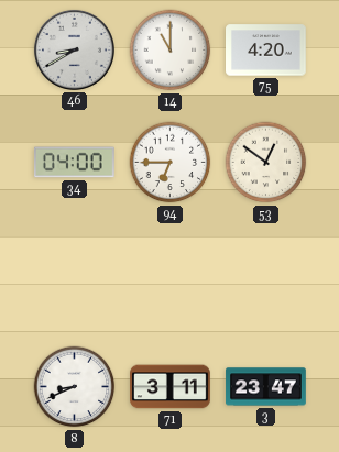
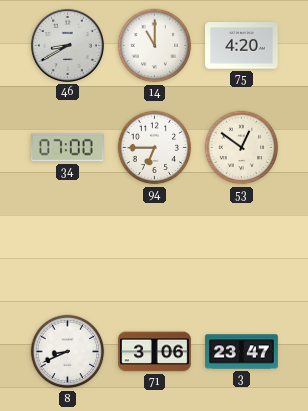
34: 04:00 -> 07:00 (67, 148)
71: 3:11 -> 3:06 (155, 352)
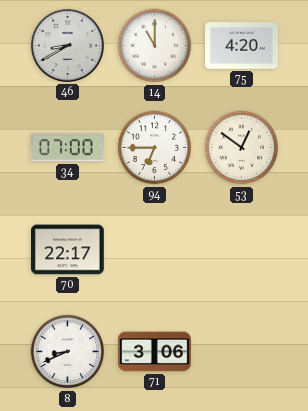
70: none -> 22:17 (68, 250)
3: 23:47 -> none (242, 352)
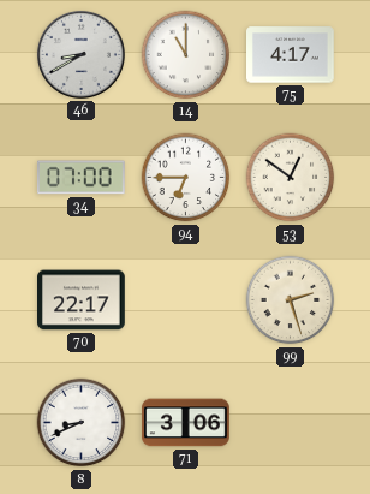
75: 4:20 -> 4:17 (291, 55)
99: none -> 2:27 (291, 300)
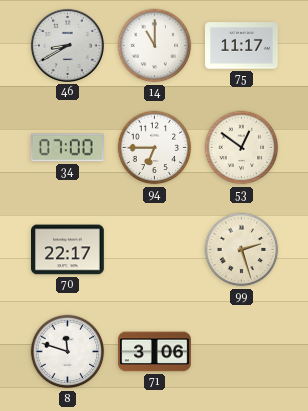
75: 4:17 -> 11:17 (242, 46)
8: 8:41 -> 11:48 (68, 352)
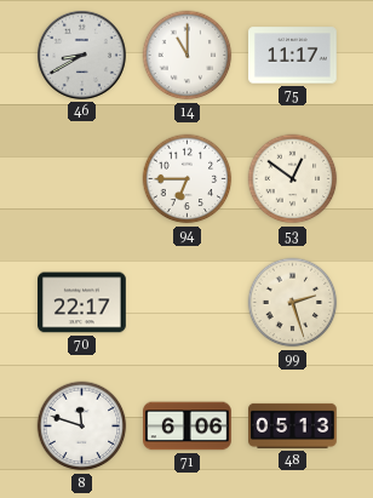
34: 07:00 -> none (67, 148)
71: 3:06 -> 6:06 (188, 427)
48: none -> 05:13 (293, 425)
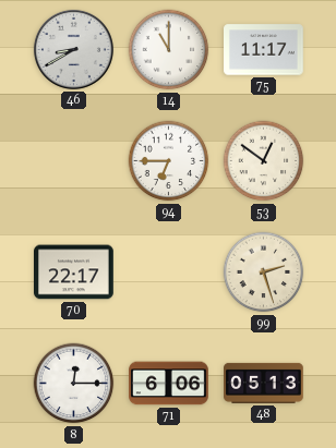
8: 11:48 -> 12:15 (74, 384)
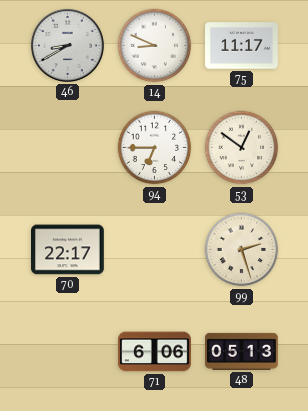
14: 11:00 -> 8:49 (155, 46)
8: 12:15 -> none (74, 384)
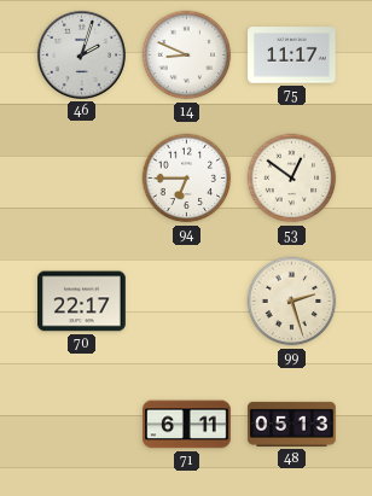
46: 8:40 -> 2:03 (81, 54)
71: 6:06 -> 6:11 (187, 425)
